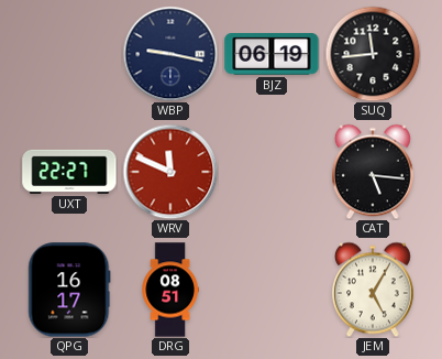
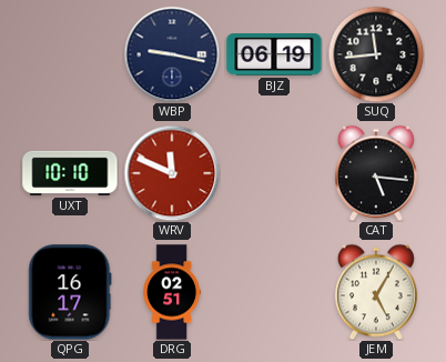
UXT: 22:27 -> 10:10 (70, 173)
DRG: 08:51 -> 02:51 (172, 292)
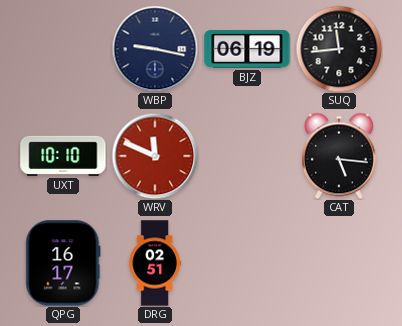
JEM: 5:05 -> none (376, 292)
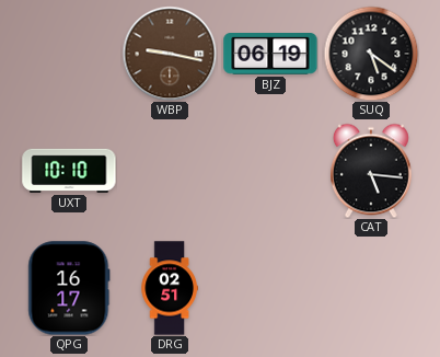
WBP dial: navy -> brown (170, 54)
SUQ: 11:44 -> 5:21 (371, 54)
WRV: 11:49 -> none (155, 156)
